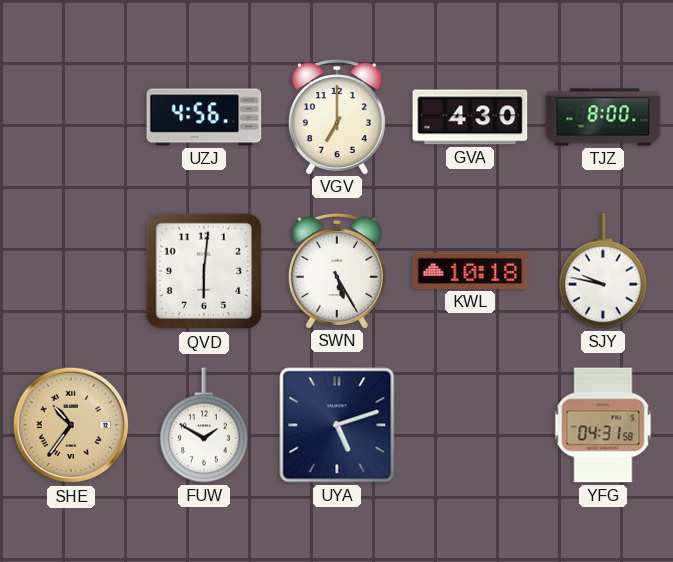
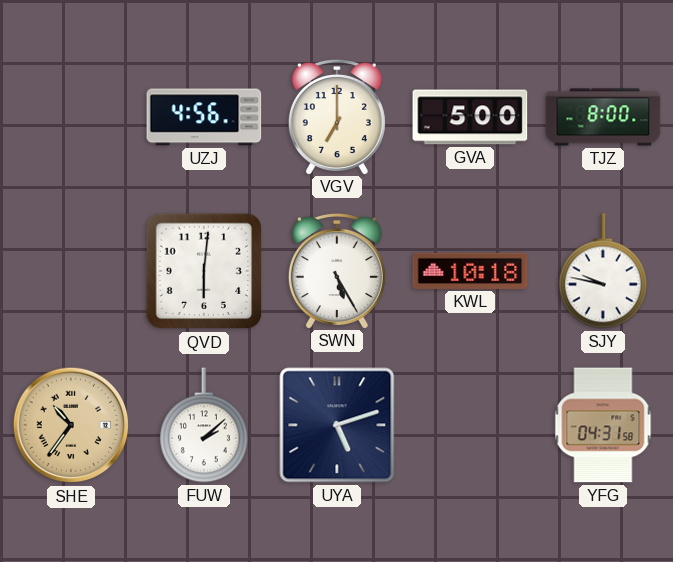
GVA: 4:30 -> 5:00 (470, 117)
FUW: 1:50 -> 2:08 (204, 425)
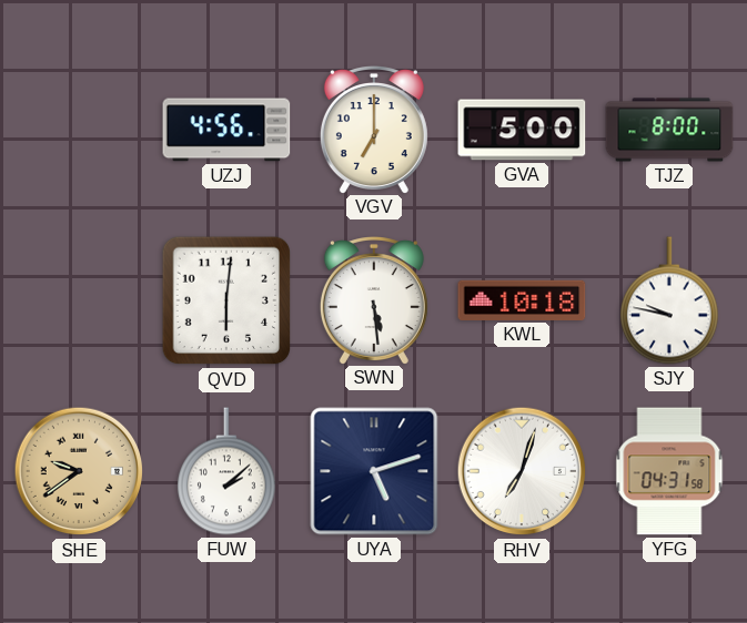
SWN: 5:25 -> 5:29 (374, 300)
SHE: 10:36 -> 9:39 (79, 471)
RHV: none -> 7:03 (522, 471)
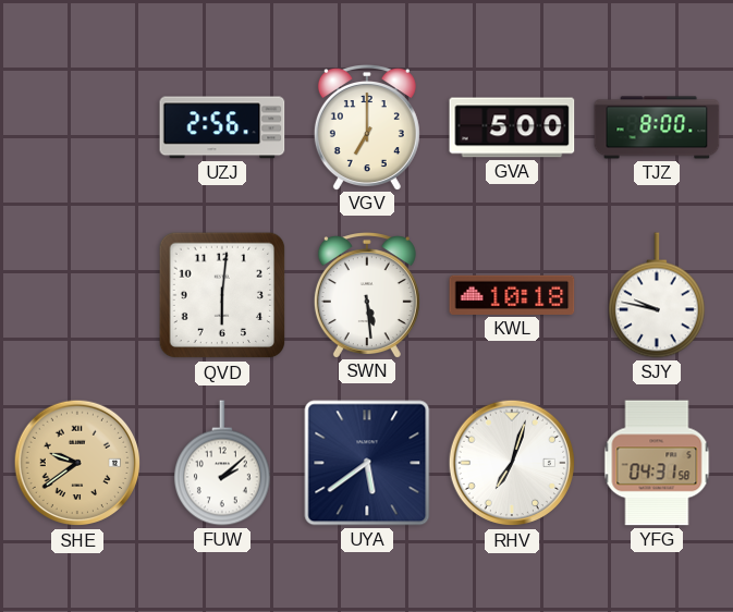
UZJ: 4:56 -> 2:56 (222, 127)
UYA: 5:12 -> 5:39 (367, 463)
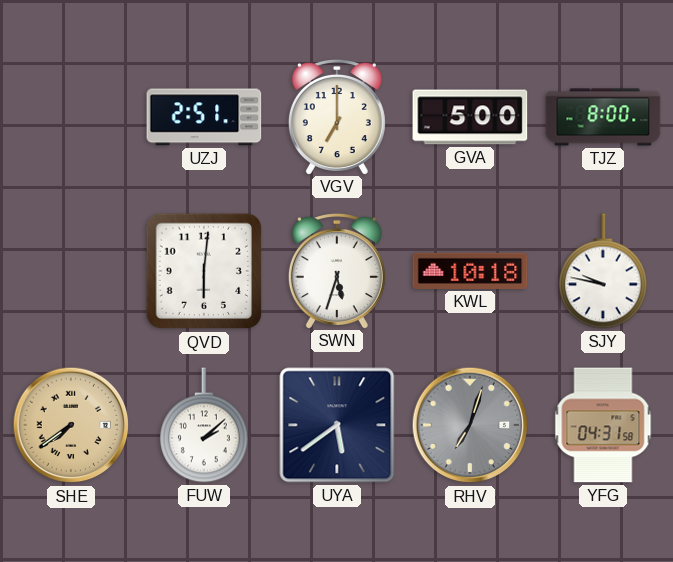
UZJ: 2:56 -> 2:51 (204, 117)
SWN: 5:29 -> 5:33 (337, 271)
SHE: 9:39 -> 7:39 (71, 425)
RHV dial: white -> grey (470, 425)
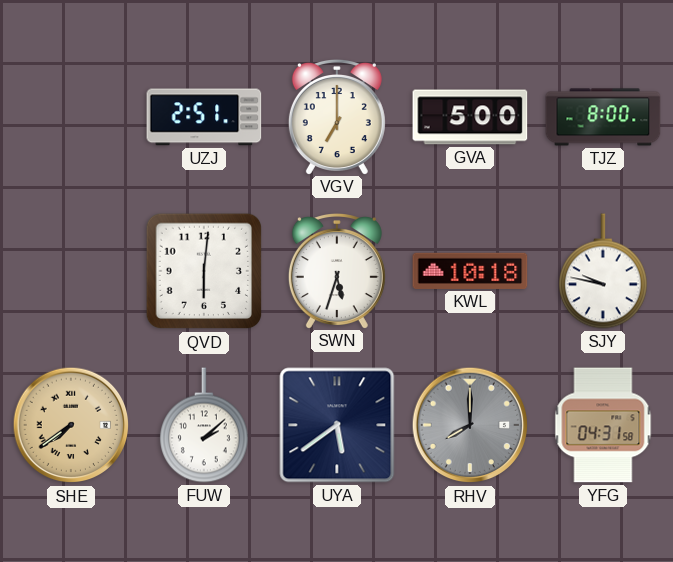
RHV: 7:03 -> 8:00 (470, 425)
